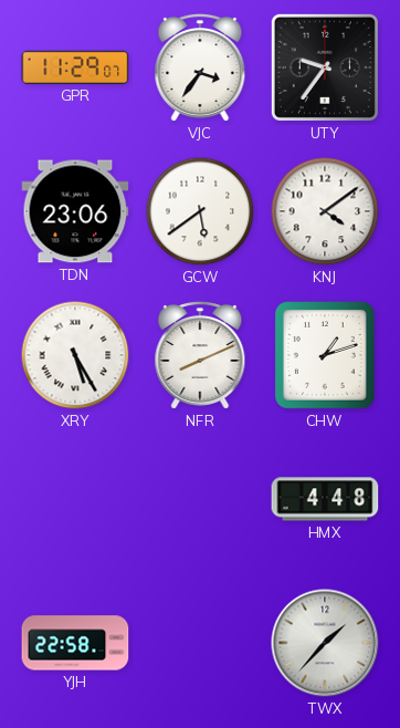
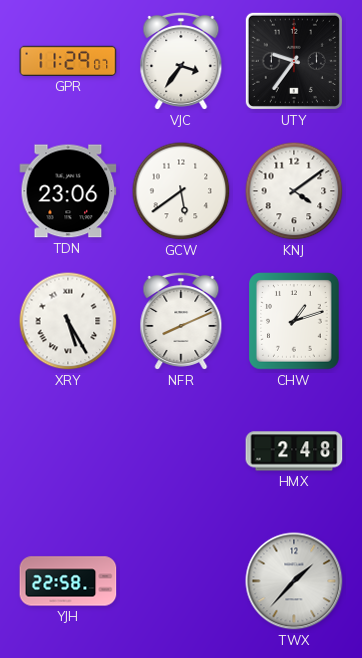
HMX: 4:48 -> 2:48 (294, 451)
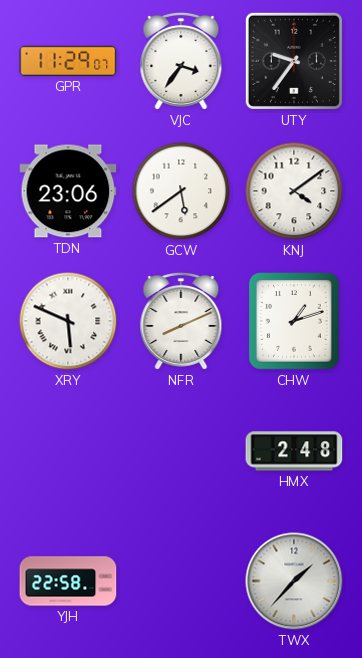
XRY: 5:25 -> 5:49 (68, 321)
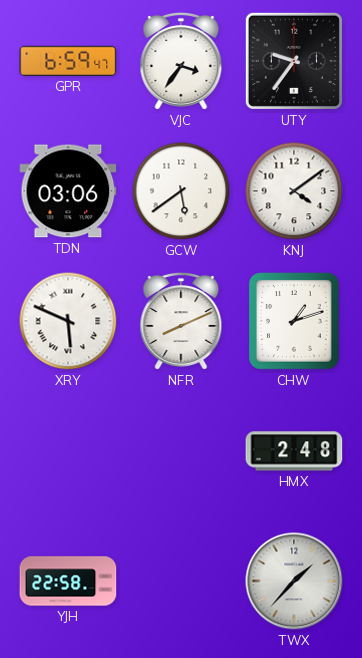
GPR: 11:29 -> 6:59 (68, 61)
TDN: 23:06 -> 03:06 (68, 191)
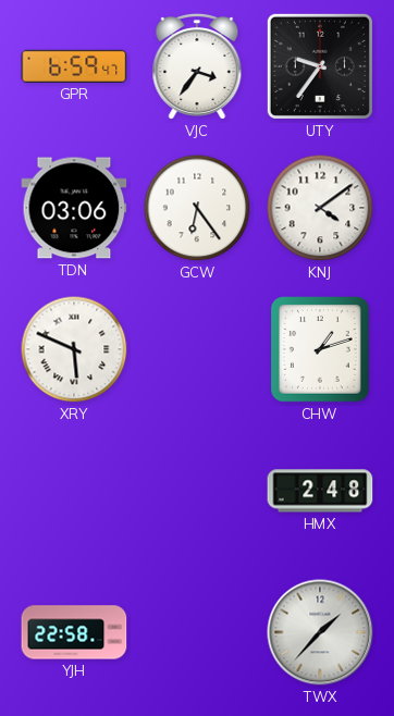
GCW: 5:39 -> 6:24 (197, 208)
NFR: 8:11 -> none (181, 321)
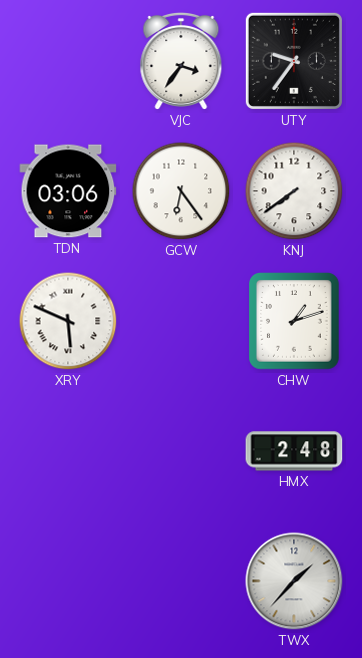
GPR: 6:59 -> none (74, 66)
KNJ: 4:09 -> 7:39 (294, 191)
YJH: 22:58 -> none (74, 632)
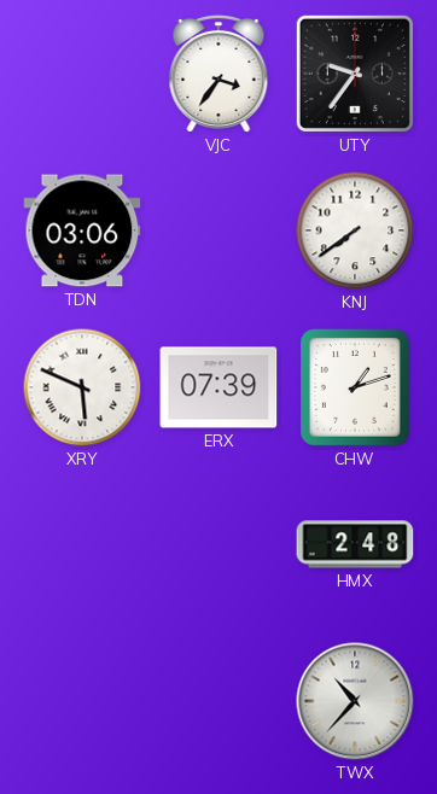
GCW: 6:24 -> none (181, 191)
ERX: none -> 07:39 (218, 387)
TWX: 1:37 -> 10:37 (355, 701)
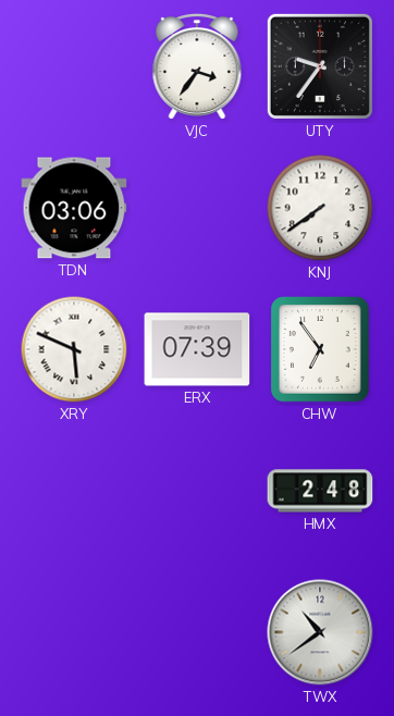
CHW: 1:12 -> 6:54 (321, 350)
TWX: 10:37 -> 10:39 (320, 632)
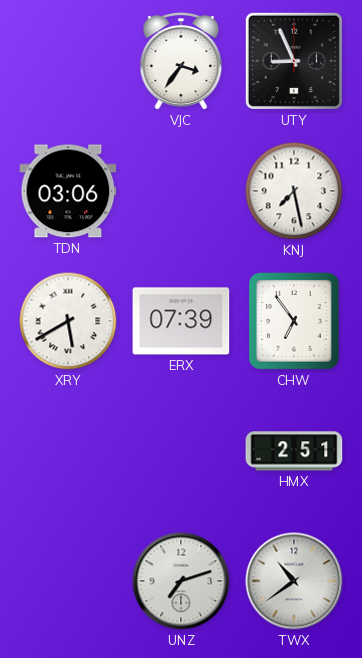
UTY: 9:36 -> 8:56 (294, 61)
KNJ: 7:39 -> 7:28 (294, 191)
XRY: 5:49 -> 5:40 (68, 321)
HMX: 2:48 -> 2:51 (294, 451)
UNZ: none -> 7:12 (181, 581)
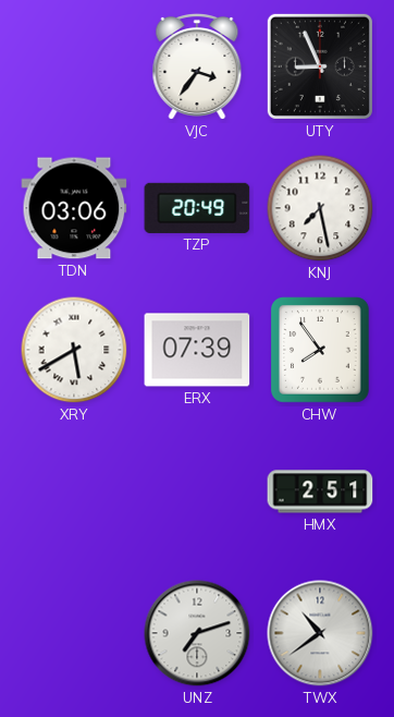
TZP: none -> 20:49 (197, 208)
CHW: 6:54 -> 7:54 (321, 351)
